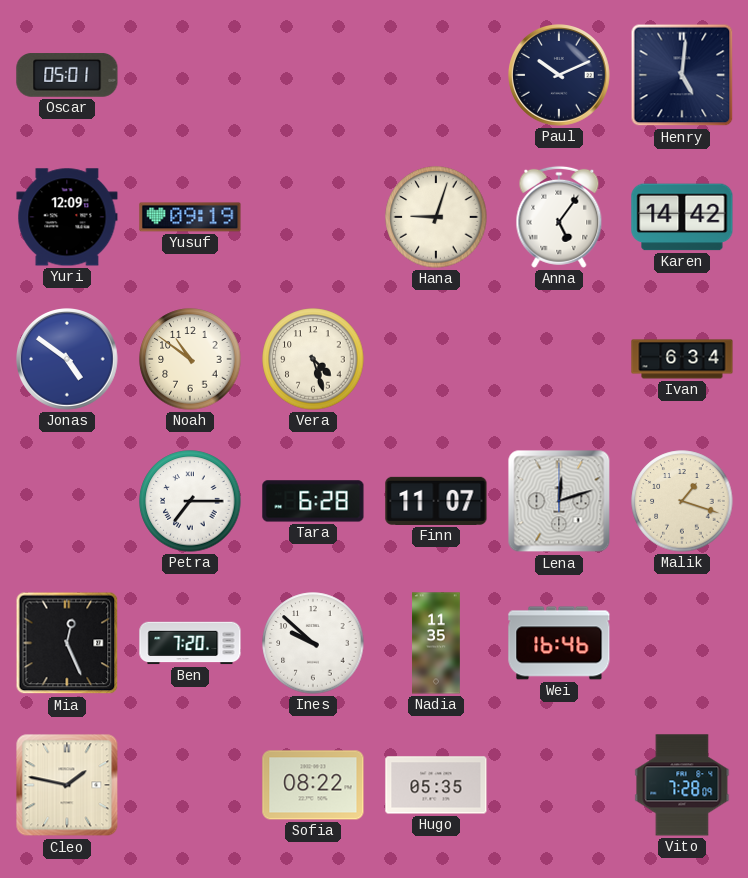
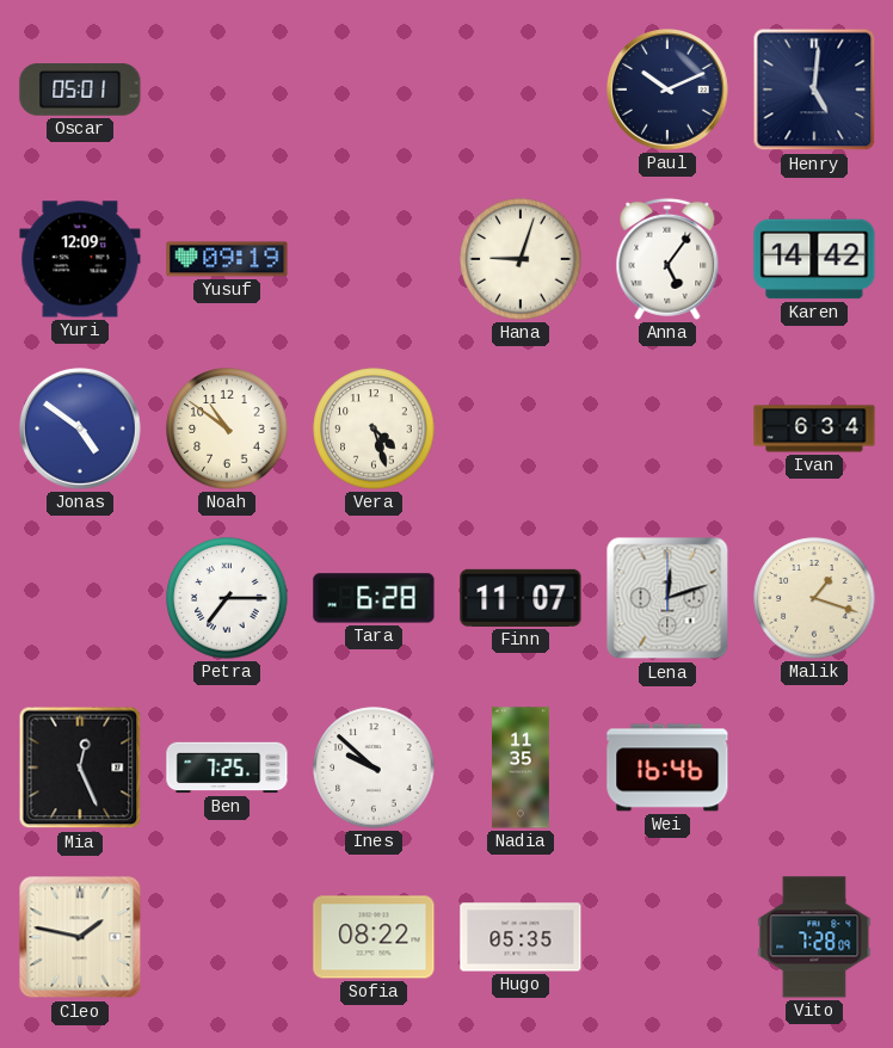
Ben: 7:20 -> 7:25 (227, 767)
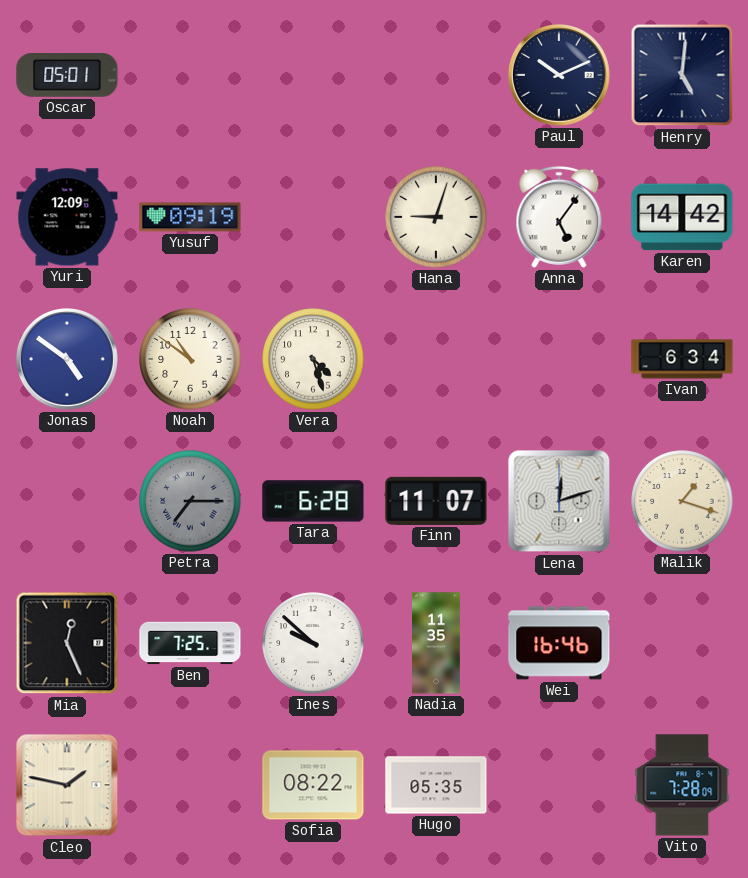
Petra dial: white -> grey (190, 501)
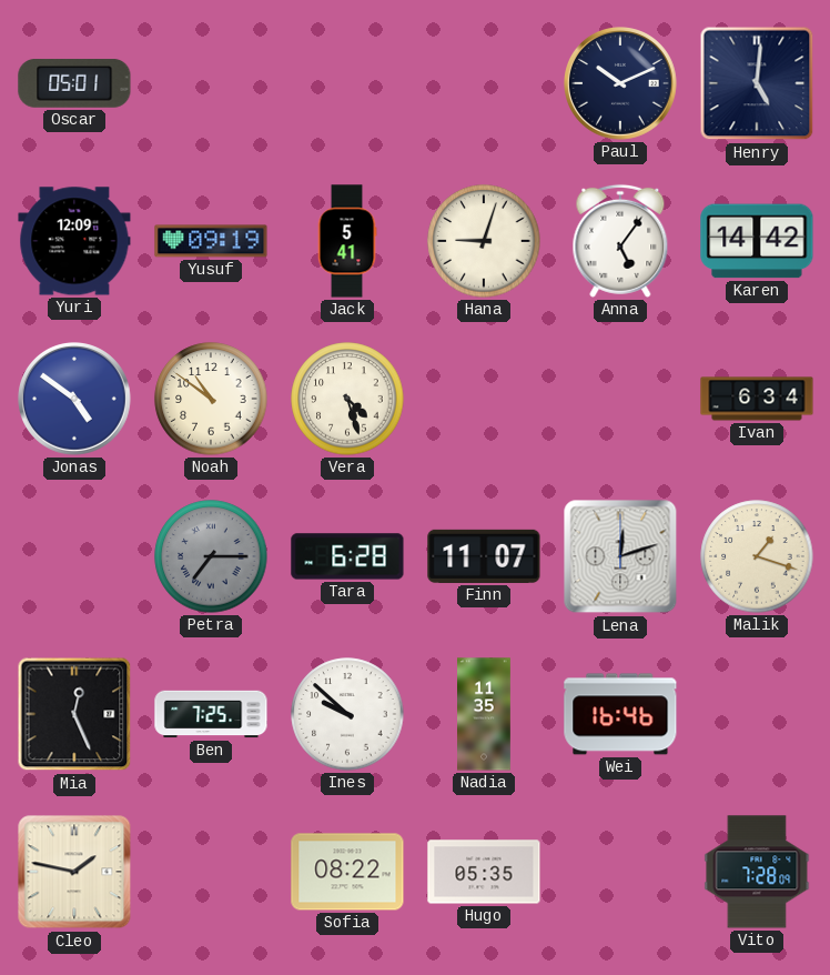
Jack: none -> 5:41 (347, 241)
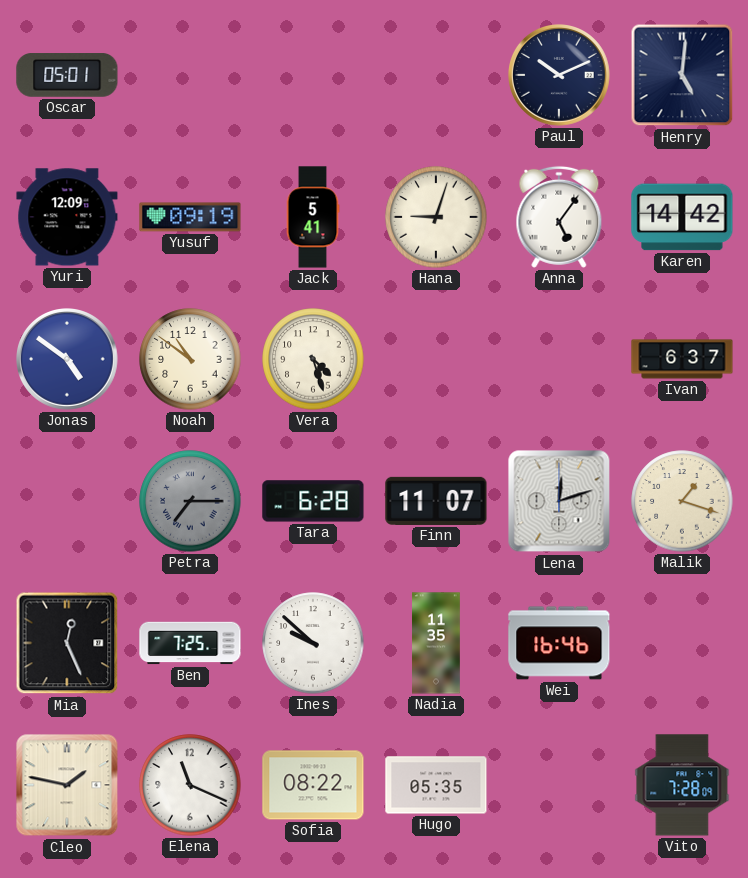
Ivan: 6:34 -> 6:37 (682, 359)
Elena: none -> 11:19 (190, 785)
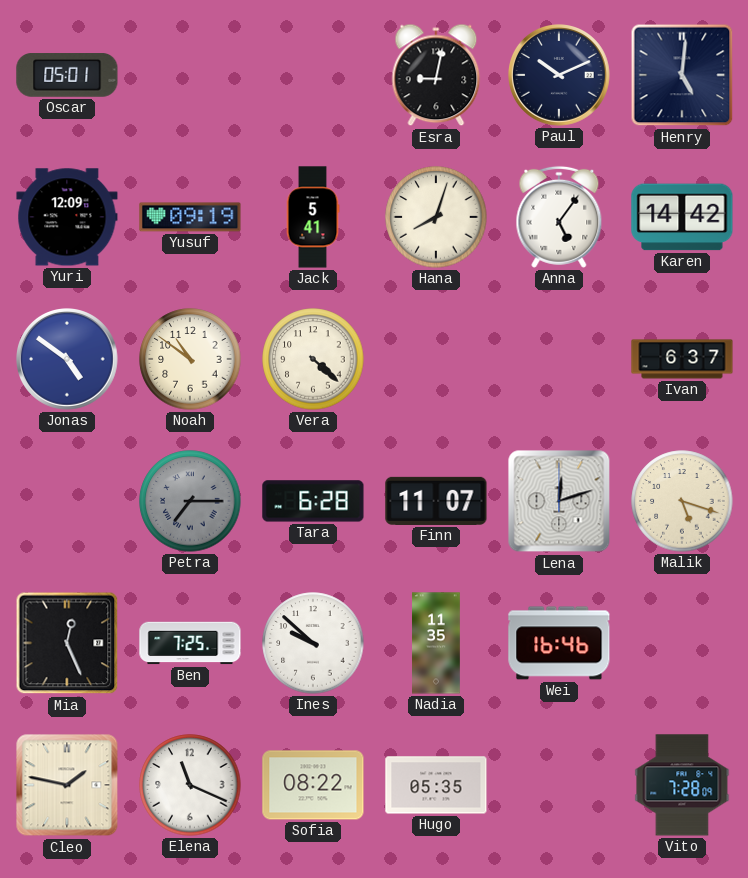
Esra: none -> 9:02 (436, 75)
Hana: 9:03 -> 8:03 (436, 217)
Vera: 4:27 -> 4:22 (313, 359)
Malik: 1:18 -> 5:18 (682, 501)
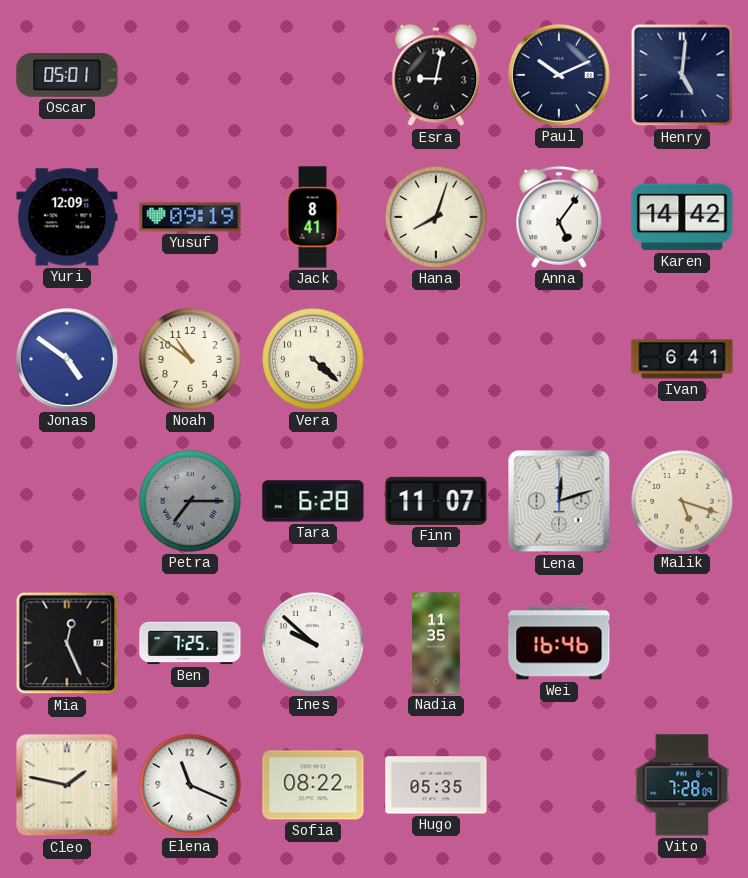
Jack: 5:41 -> 8:41 (313, 217)
Ivan: 6:37 -> 6:41 (682, 359)
